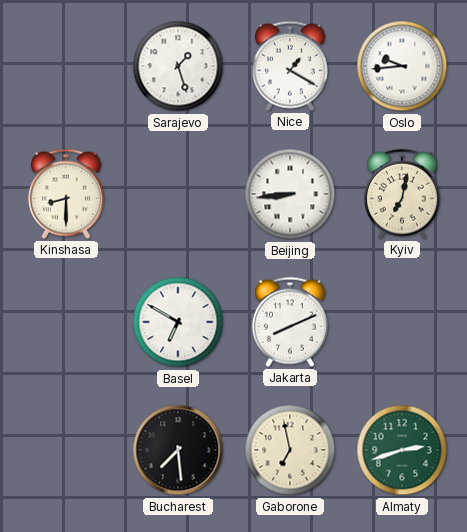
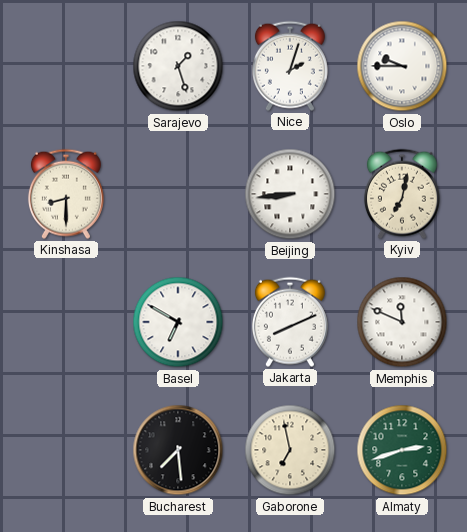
Nice: 1:20 -> 2:03 (290, 66)
Oslo: 9:44 -> 9:45 (402, 66)
Memphis: none -> 11:49 (402, 322)
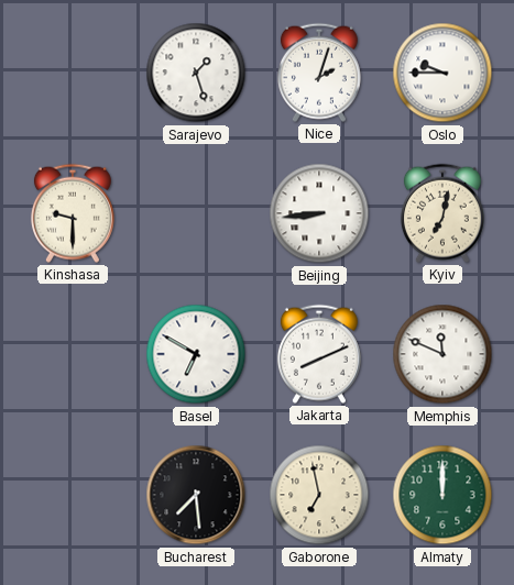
Kinshasa: 8:30 -> 9:30 (73, 213)
Almaty: 2:42 -> 12:00 (442, 495)
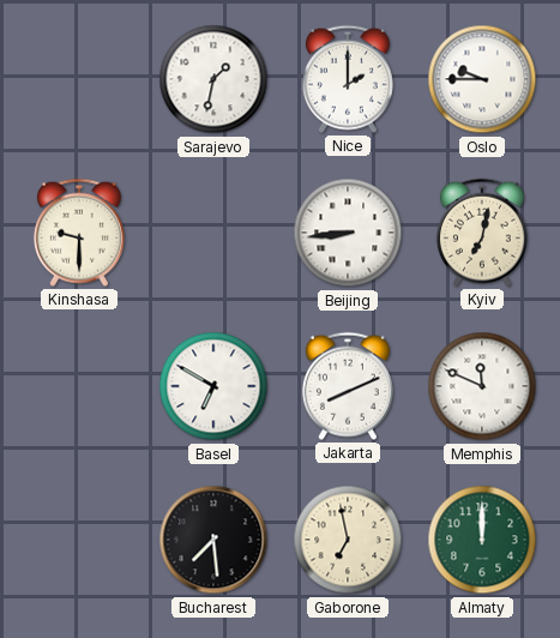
Sarajevo: 1:27 -> 1:32 (213, 79)
Nice: 2:03 -> 2:00 (348, 79)
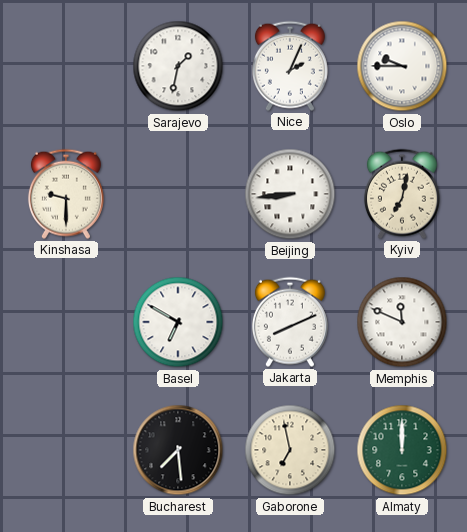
Nice: 2:00 -> 2:04 (290, 66)
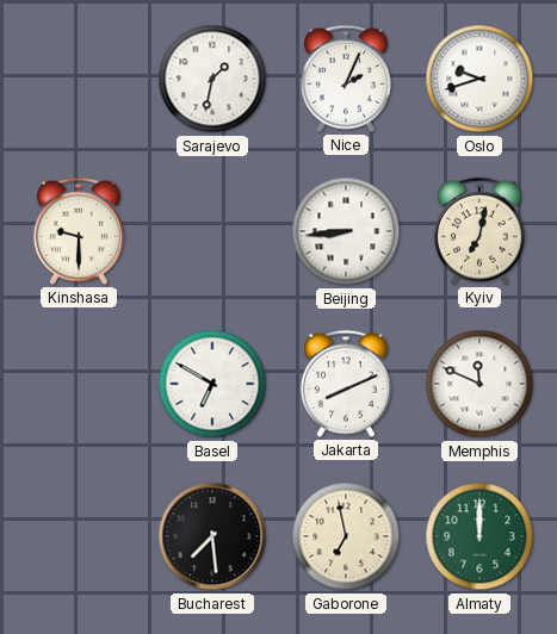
Oslo: 9:45 -> 9:42 (479, 79)
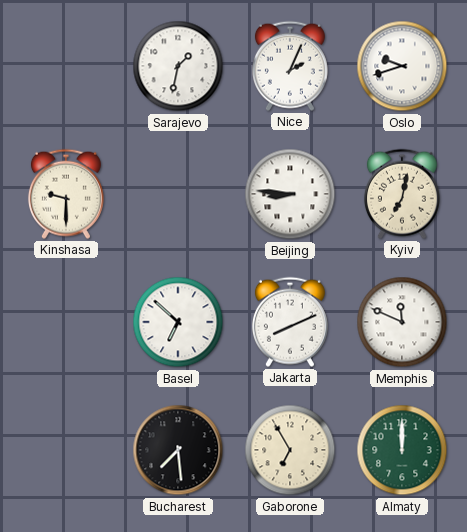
Beijing: 8:44 -> 8:46 (290, 194)
Basel: 6:50 -> 6:52 (178, 322)
Gaborone: 6:58 -> 6:55 (290, 450)
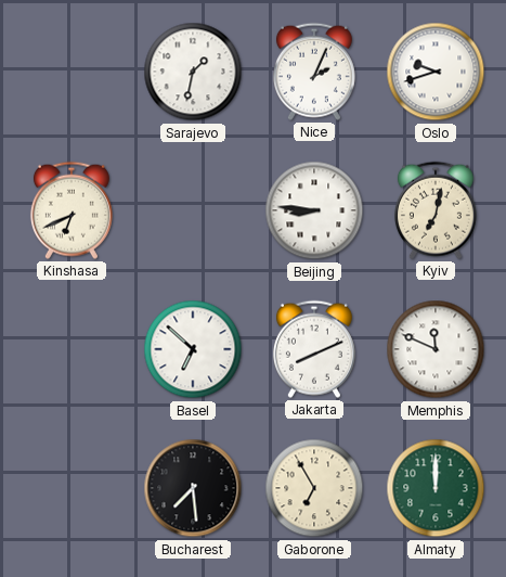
Kinshasa: 9:30 -> 6:41 (72, 210)
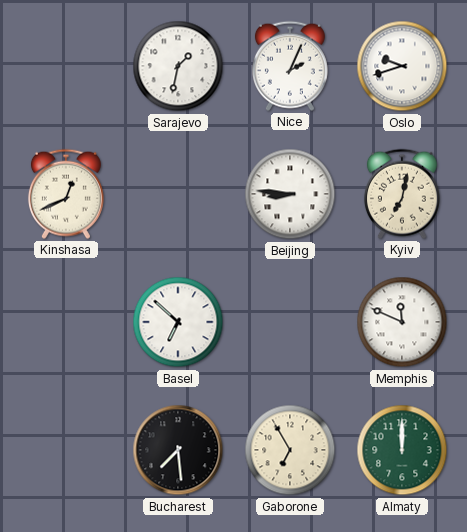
Kinshasa: 6:41 -> 12:41 (66, 194)
Jakarta: 8:11 -> none (314, 349)
